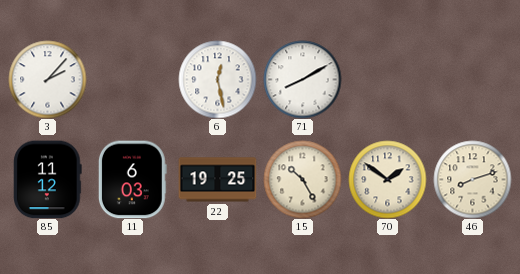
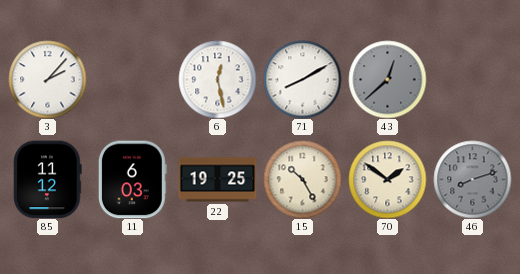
43: none -> 12:38 (387, 79)
46 dial: cream -> grey (472, 179)
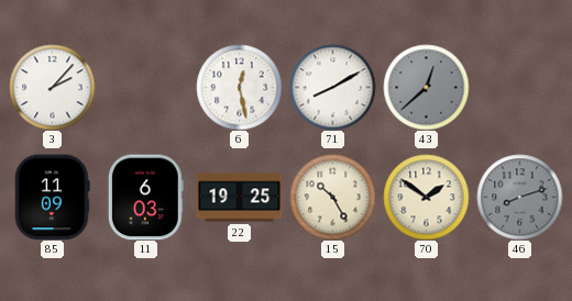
85: 11:12 -> 11:09 (53, 197)
